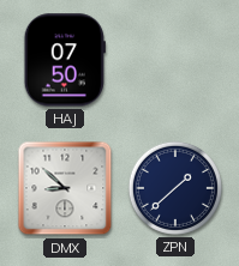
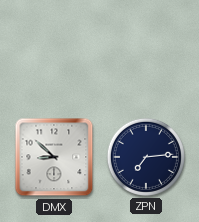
HAJ: 07:50 -> none (65, 60)
ZPN: 1:38 -> 7:14 (146, 157)
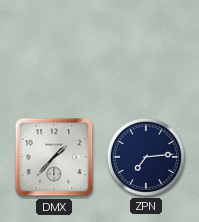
DMX: 8:52 -> 1:37 (54, 157)
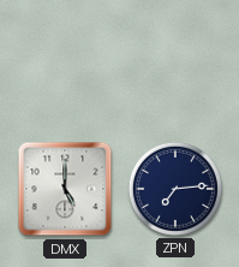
DMX: 1:37 -> 5:00 (65, 189)
